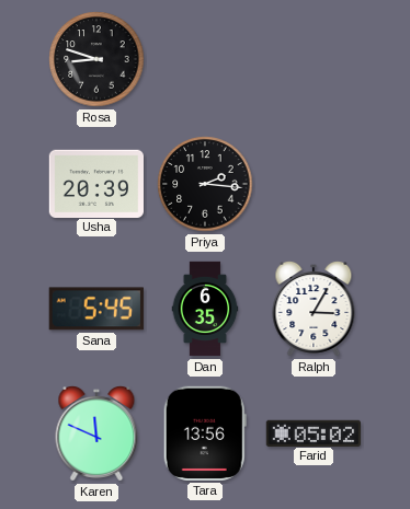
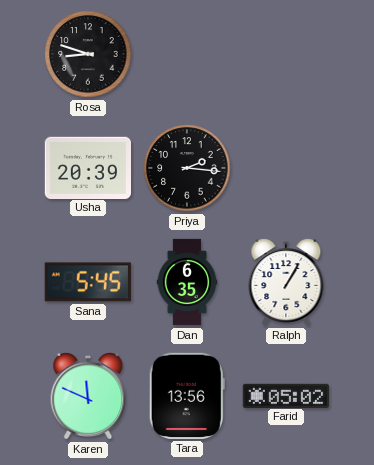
Ralph: 3:05 -> 1:05 (286, 283)
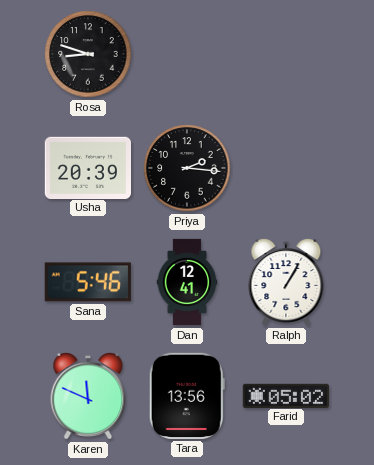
Sana: 5:45 -> 5:46 (88, 282)
Dan: 6:35 -> 12:41 (187, 282)
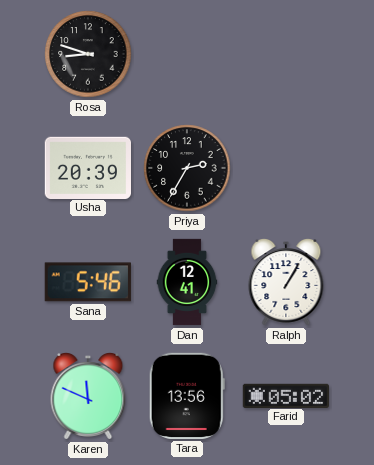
Priya: 2:16 -> 2:35 (187, 168)
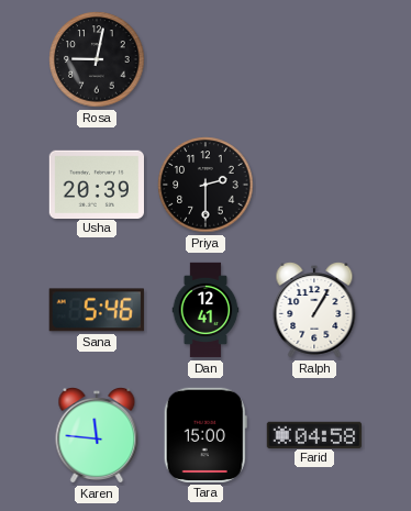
Rosa: 8:48 -> 9:02 (97, 59)
Priya: 2:35 -> 2:30 (205, 185)
Karen: 11:49 -> 11:46 (97, 436)
Tara: 13:56 -> 15:00 (205, 435)
Farid: 05:02 -> 04:58 (313, 434)
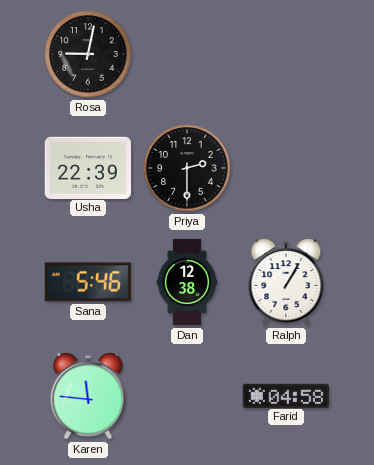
Usha: 20:39 -> 22:39 (87, 167)
Dan: 12:41 -> 12:38 (187, 282)
Tara: 15:00 -> none (205, 435)
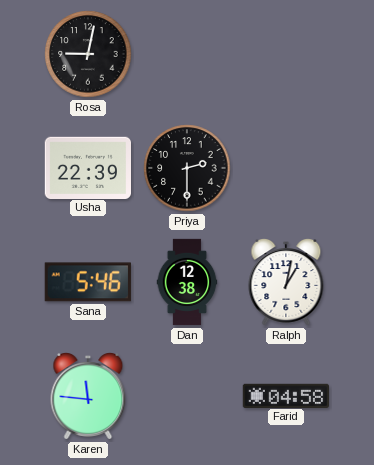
Ralph: 1:05 -> 1:02 (286, 283)
